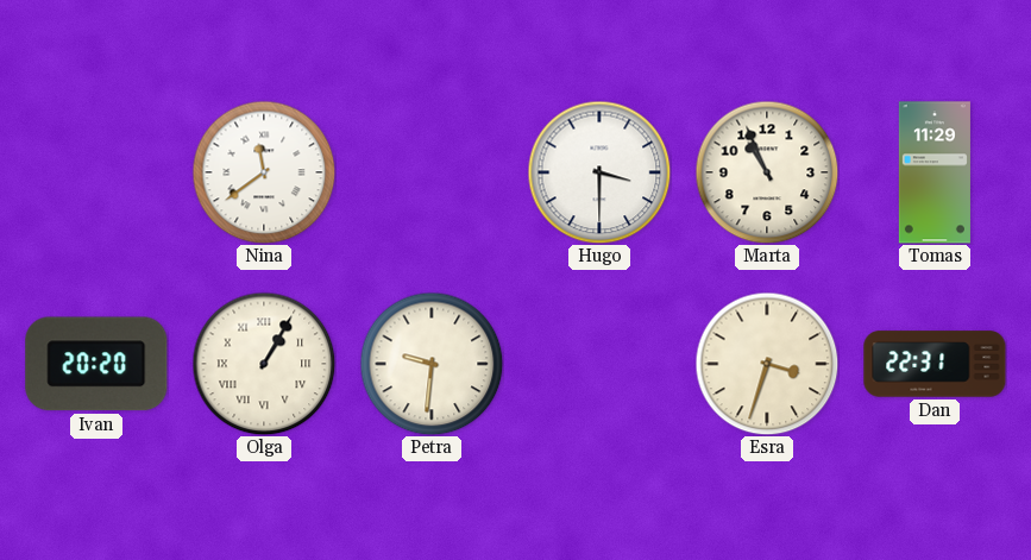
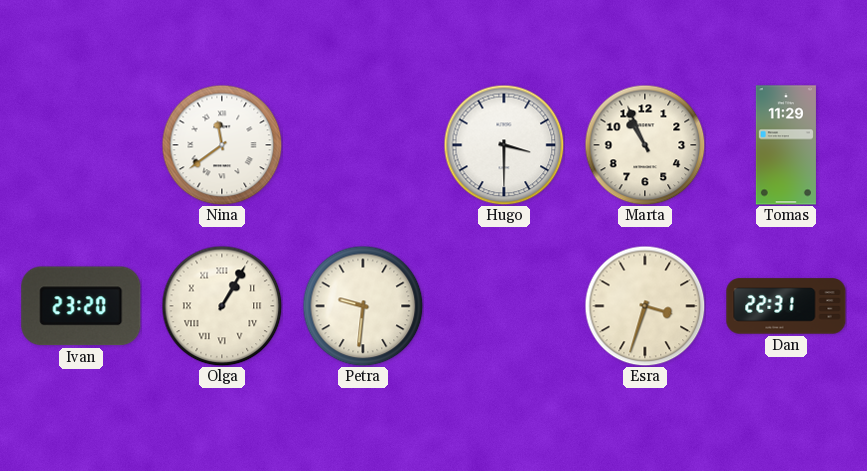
Ivan: 20:20 -> 23:20 (81, 306)
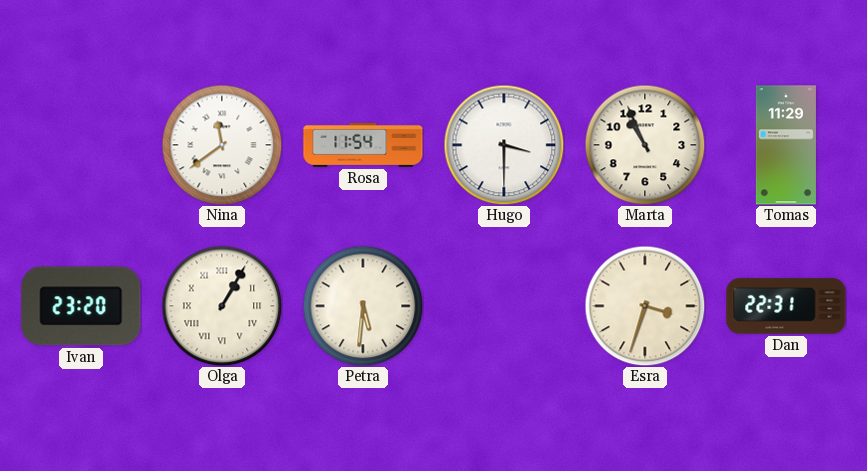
Rosa: none -> 11:54 (363, 145)
Petra: 9:31 -> 5:31 (363, 306)
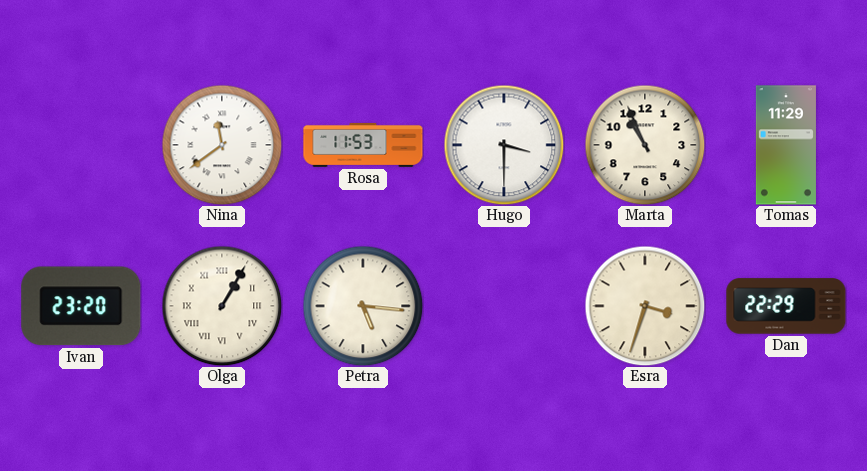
Rosa: 11:54 -> 11:53 (363, 145)
Petra: 5:31 -> 5:16 (363, 306)
Dan: 22:31 -> 22:29 (786, 306)
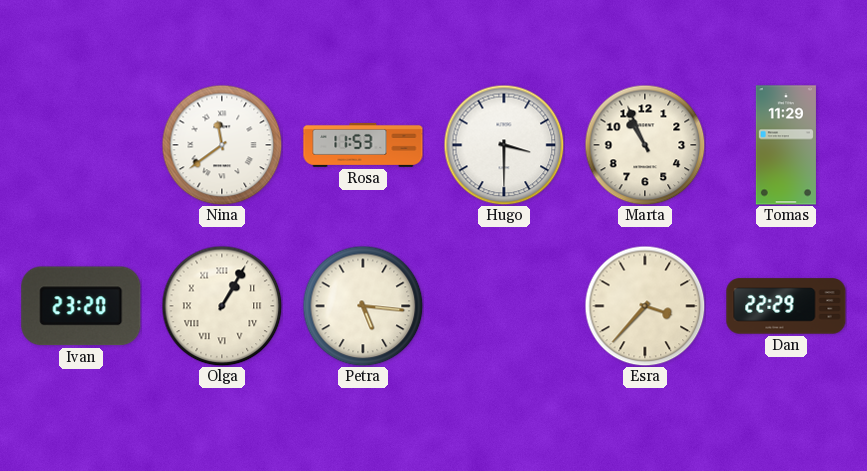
Esra: 3:33 -> 3:37 (645, 306)
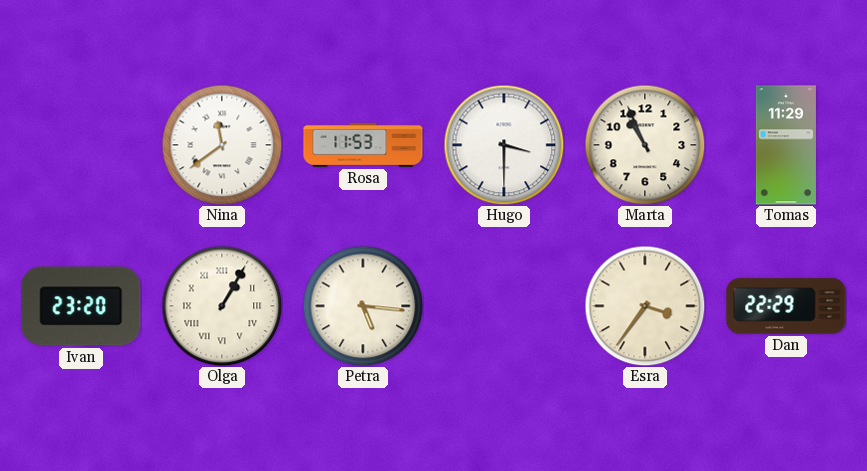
Esra: 3:37 -> 3:36 (645, 306)
